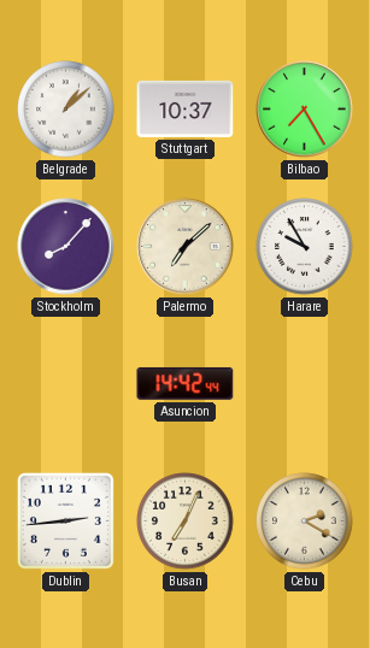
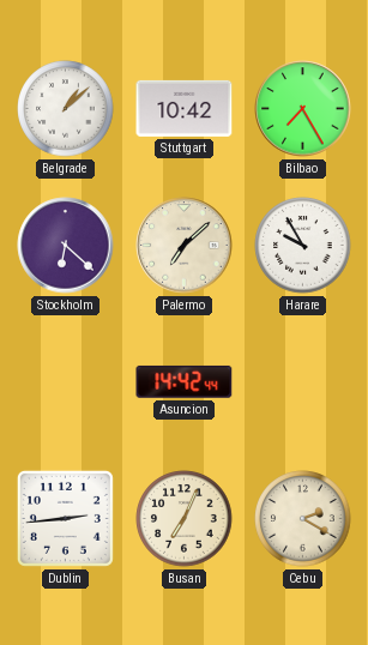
Stuttgart: 10:37 -> 10:42 (185, 108)
Stockholm: 8:07 -> 6:22 (66, 246)
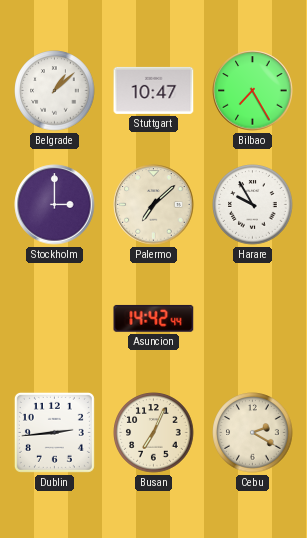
Stuttgart: 10:42 -> 10:47 (154, 90)
Stockholm: 6:22 -> 3:00 (55, 205)
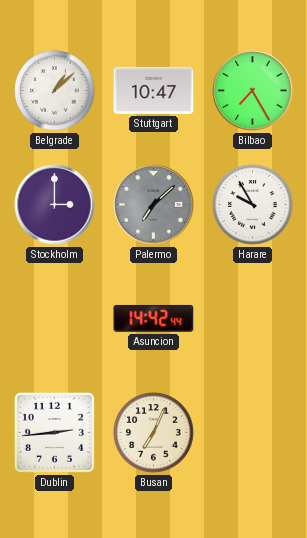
Palermo dial: cream -> grey (154, 205)
Cebu: 2:20 -> none (253, 433)
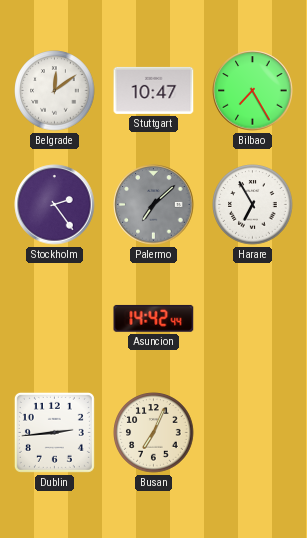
Belgrade: 1:08 -> 12:09 (55, 91)
Stockholm: 3:00 -> 2:24 (55, 205)
Harare: 9:55 -> 6:55 (253, 205)
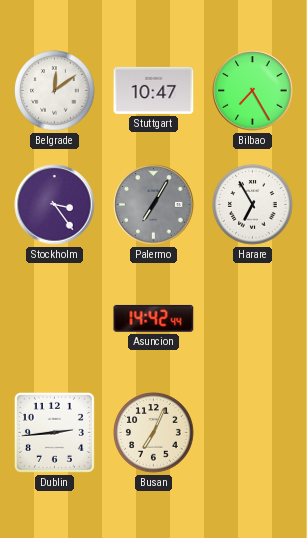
Stockholm: 2:24 -> 3:24 (55, 205)
Palermo: 7:08 -> 7:05 (154, 205)
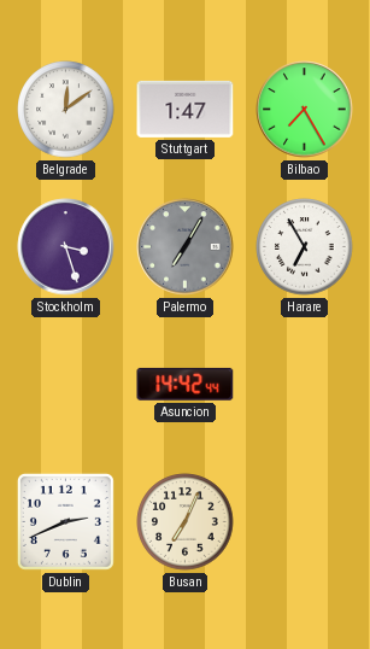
Stuttgart: 10:47 -> 1:47 (186, 109)
Stockholm: 3:24 -> 3:27 (66, 247)
Dublin: 2:44 -> 2:41 (65, 521)
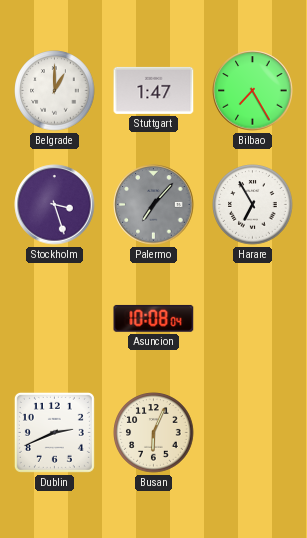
Belgrade: 12:09 -> 1:00 (55, 91)
Palermo: 7:05 -> 7:07 (154, 205)
Asuncion: 14:42 -> 10:08 (154, 318)
Busan: 7:04 -> 6:04 (154, 433)
